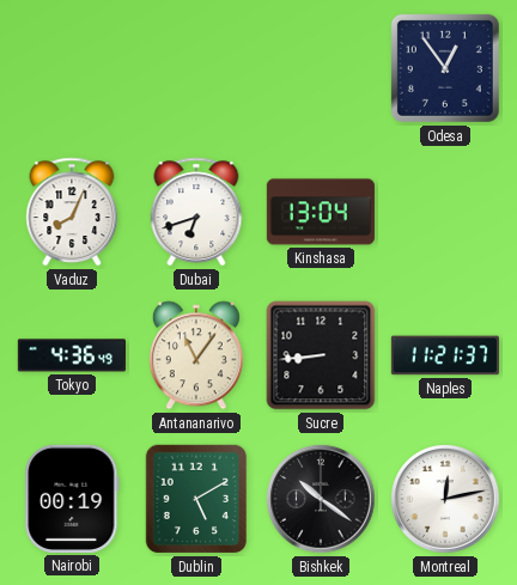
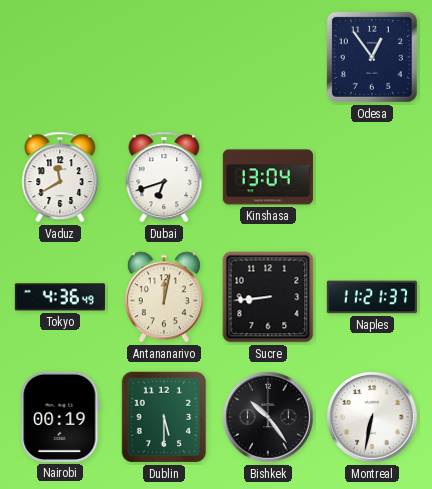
Vaduz: 8:04 -> 11:40 (60, 177)
Antananarivo: 11:06 -> 12:02 (164, 297)
Dublin: 5:10 -> 5:30 (164, 417)
Bishkek: 10:21 -> 10:24 (268, 417)
Montreal: 12:13 -> 6:32 (372, 417)
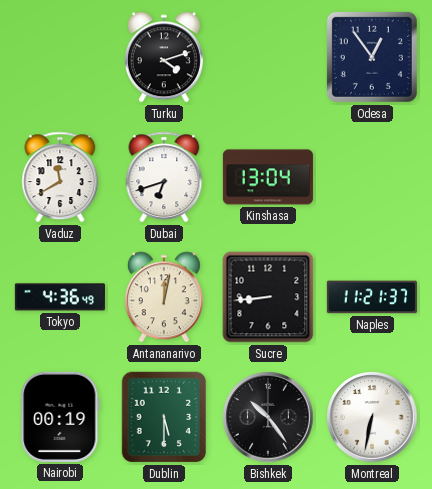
Turku: none -> 4:12 (164, 57)
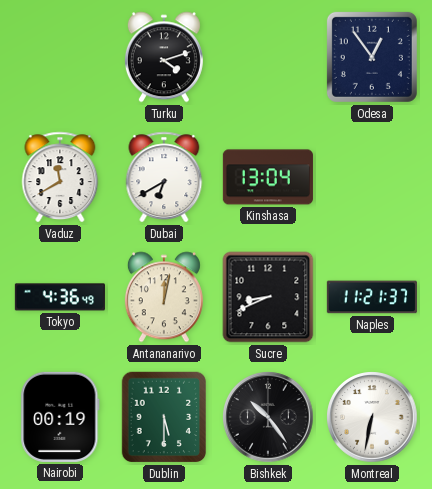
Dubai: 6:42 -> 6:40 (164, 177)
Sucre: 8:44 -> 8:41 (268, 297)
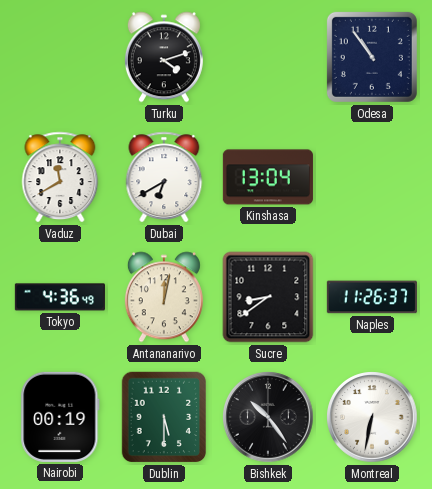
Odesa: 12:54 -> 10:54 (372, 57)
Sucre: 8:41 -> 8:39 (268, 297)
Naples: 11:21 -> 11:26 (372, 297)
